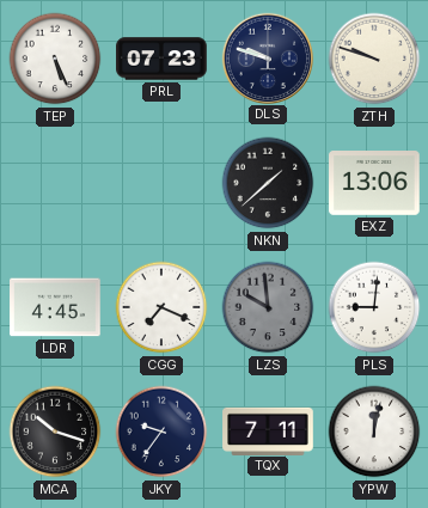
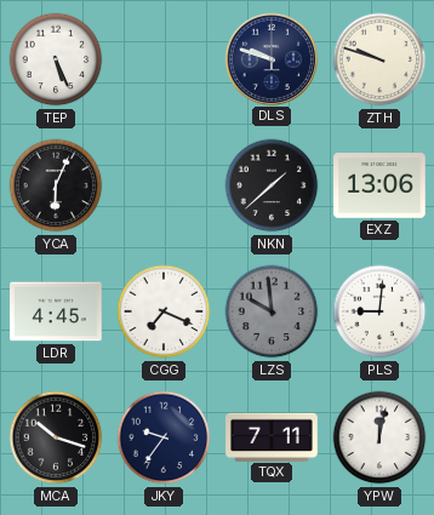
PRL: 07:23 -> none (161, 59)
YCA: none -> 6:04 (56, 185)
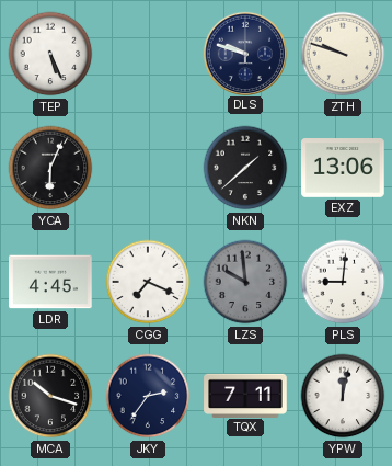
JKY: 9:36 -> 2:36 (148, 396)
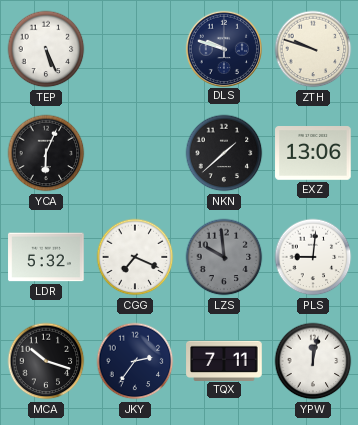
LDR: 4:45 -> 5:32 (46, 257)
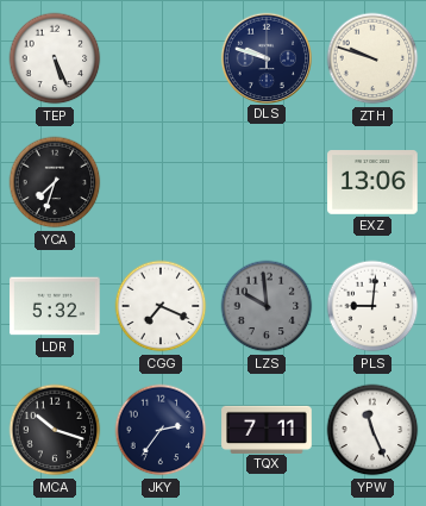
YCA: 6:04 -> 7:33 (55, 182)
NKN: 1:38 -> none (224, 153)
YPW: 12:02 -> 11:26 (372, 430)
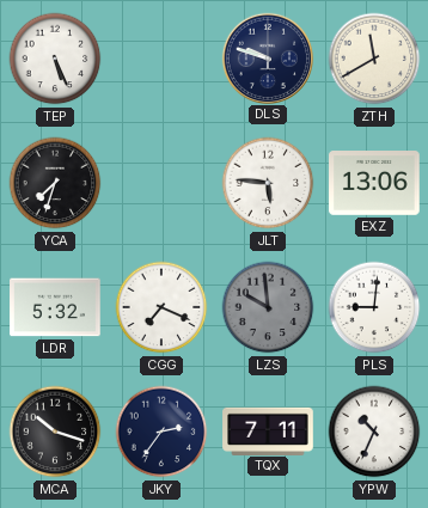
ZTH: 9:48 -> 11:40 (374, 59)
JLT: none -> 5:46 (268, 183)
YPW: 11:26 -> 10:34 (374, 432)
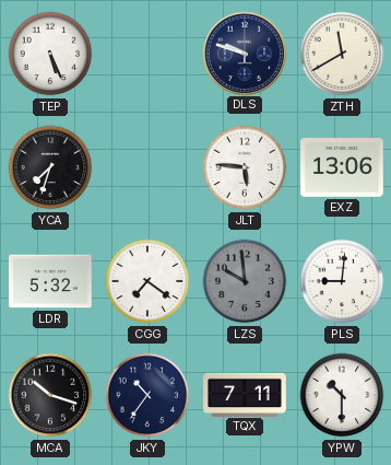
CGG: 7:19 -> 7:21 (147, 281)
JKY: 2:36 -> 10:36 (147, 395)
YPW: 10:34 -> 10:30 (342, 395)
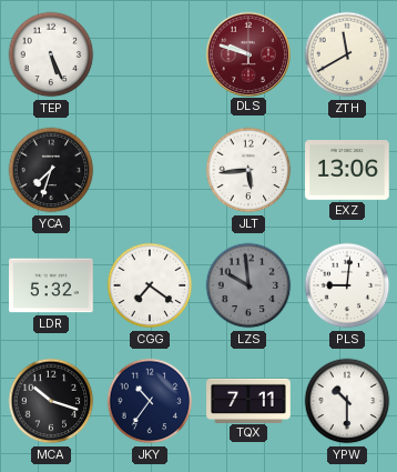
DLS dial: navy -> burgundy (247, 53)
JLT: 5:46 -> 5:44 (248, 170)
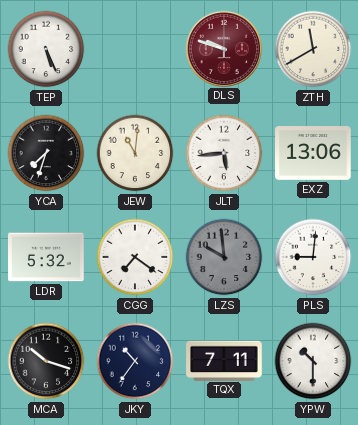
JEW: none -> 11:01 (135, 153)
